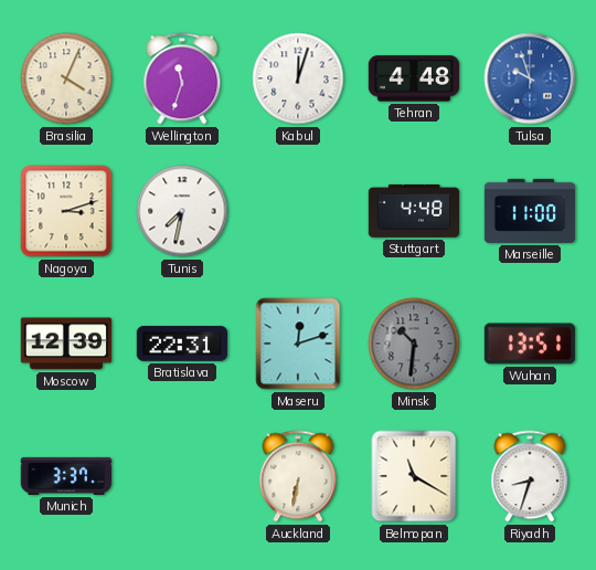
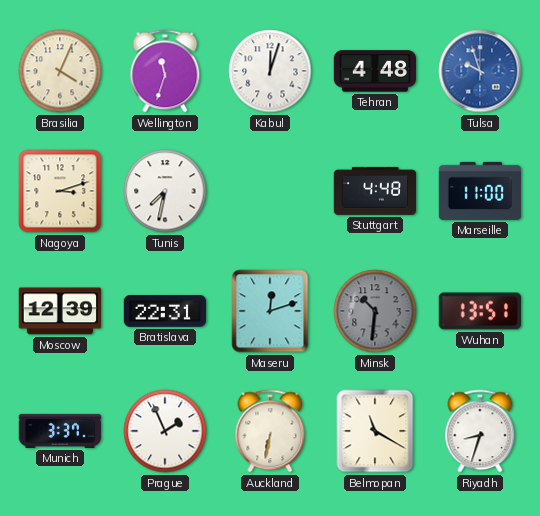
Prague: none -> 1:56 (165, 431)
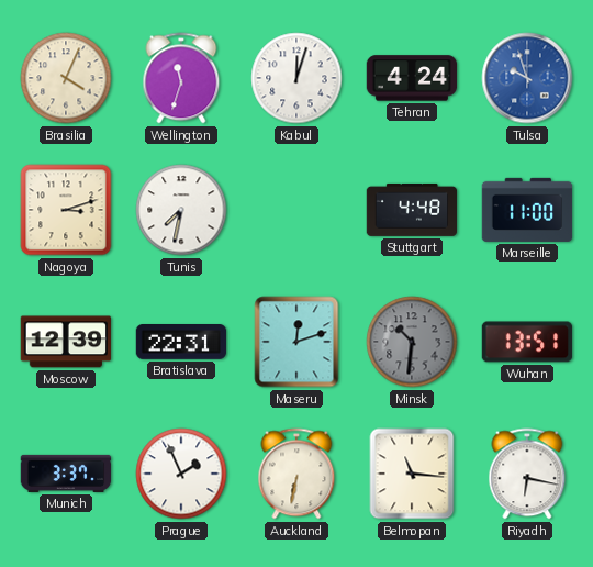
Tehran: 4:48 -> 4:24 (412, 78)
Belmopan: 11:20 -> 11:16 (412, 474)
Riyadh: 8:33 -> 6:17 (527, 474)
